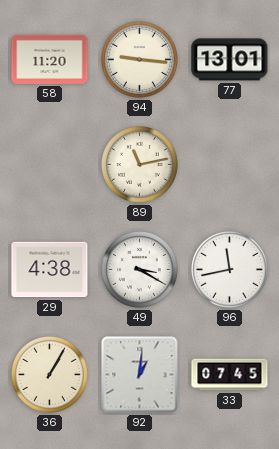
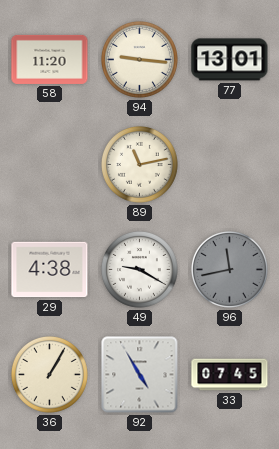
49: 3:20 -> 9:20 (139, 269)
96 dial: white -> grey (229, 269)
92: 1:01 -> 4:55 (140, 375)
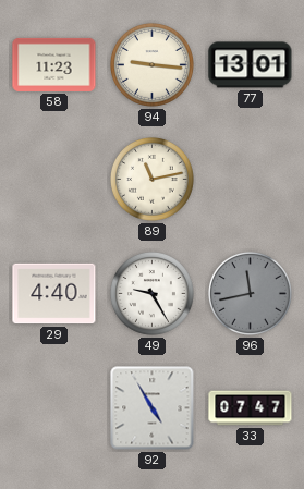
58: 11:20 -> 11:23 (54, 64)
29: 4:38 -> 4:40 (54, 294)
49: 9:20 -> 9:25 (151, 293)
36: 1:05 -> none (49, 374)
33: 07:45 -> 07:47 (251, 408)
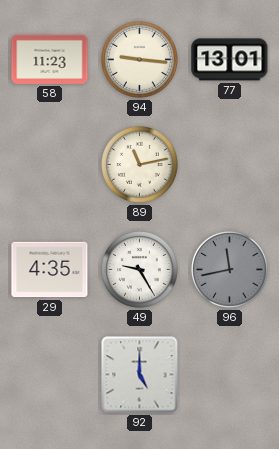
29: 4:40 -> 4:35 (50, 270)
92: 4:55 -> 5:00 (140, 375)
33: 07:47 -> none (251, 408)
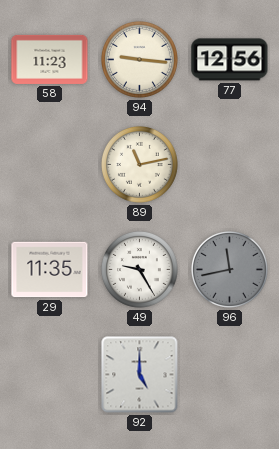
77: 13:01 -> 12:56 (230, 60)
29: 4:35 -> 11:35 (50, 270)
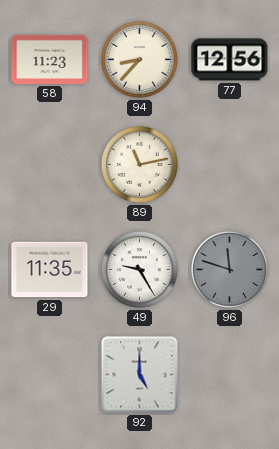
94: 9:16 -> 8:37 (139, 59)
96: 11:43 -> 11:48 (229, 269)
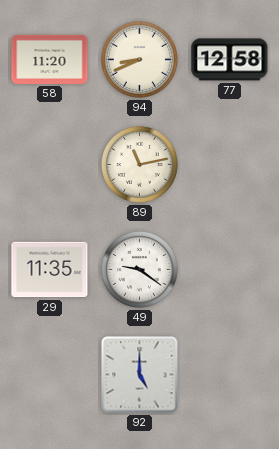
58: 11:23 -> 11:20 (50, 59)
94: 8:37 -> 8:41 (139, 59)
77: 12:56 -> 12:58 (230, 60)
49: 9:25 -> 9:21 (139, 269)
96: 11:48 -> none (229, 269)
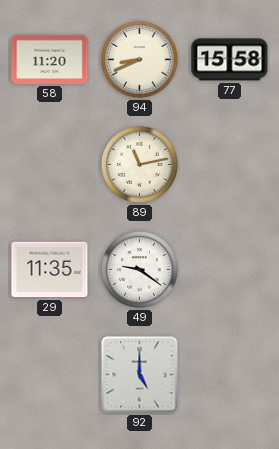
77: 12:58 -> 15:58 (230, 60)
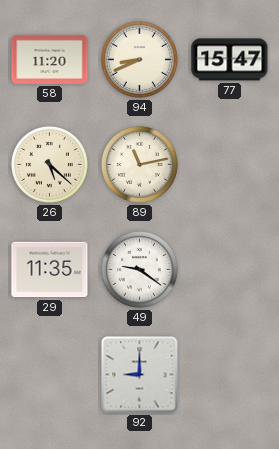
77: 15:58 -> 15:47 (230, 60)
26: none -> 5:22 (49, 164)
92: 5:00 -> 9:00 (140, 375)
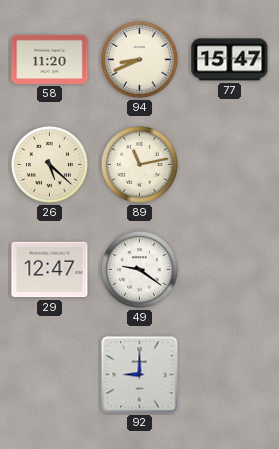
29: 11:35 -> 12:47 (50, 270)
